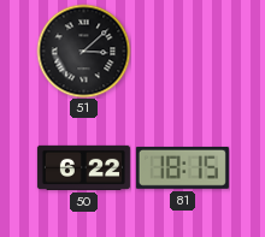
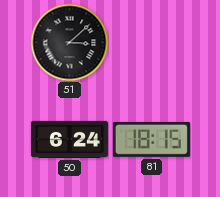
50: 6:22 -> 6:24 (69, 139)
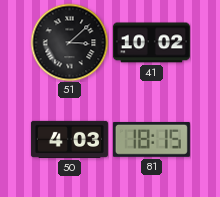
41: none -> 10:02 (151, 43)
50: 6:24 -> 4:03 (69, 139)
